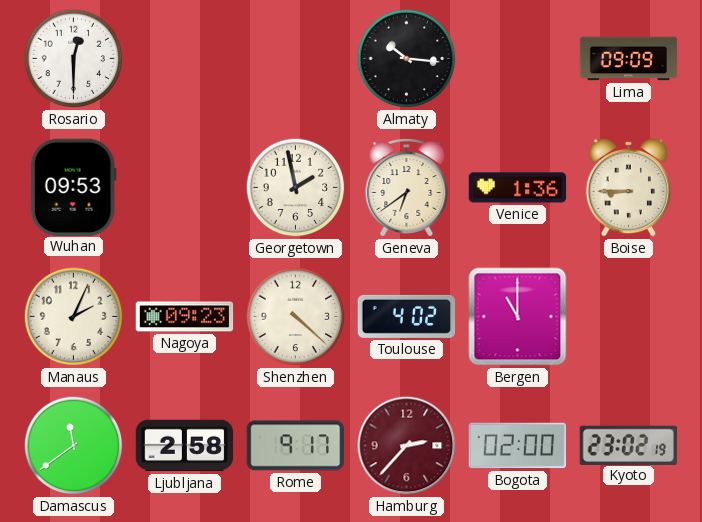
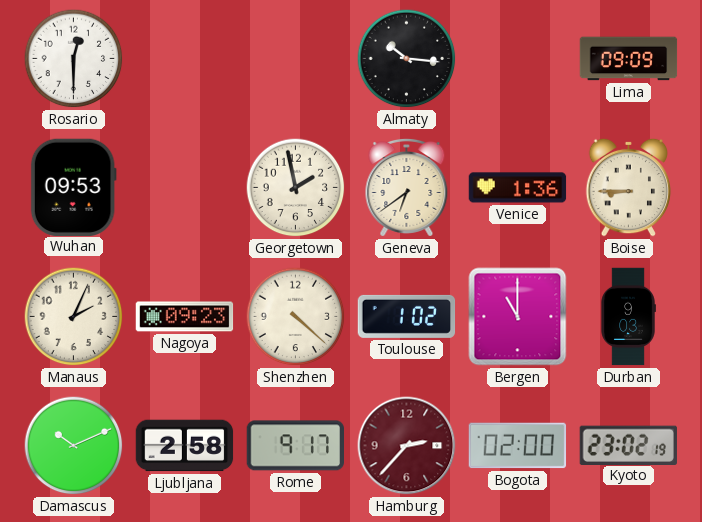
Toulouse: 4:02 -> 1:02 (407, 316)
Durban: none -> 9:03 (628, 317)
Damascus: 11:39 -> 10:11 (74, 446)
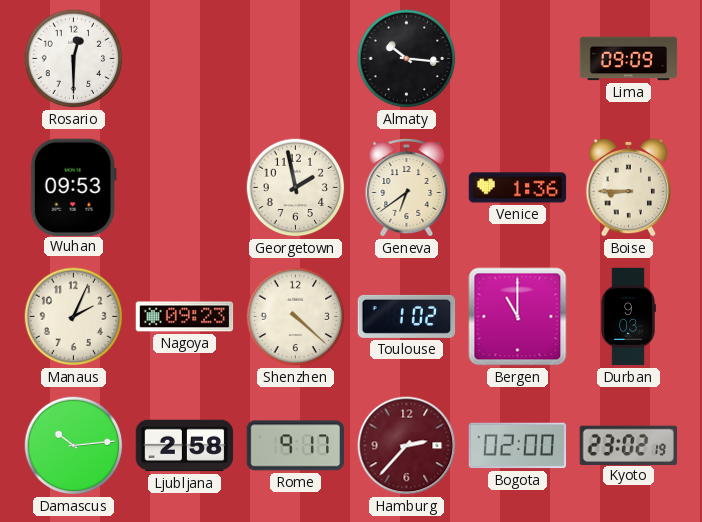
Damascus: 10:11 -> 10:14 (74, 446)
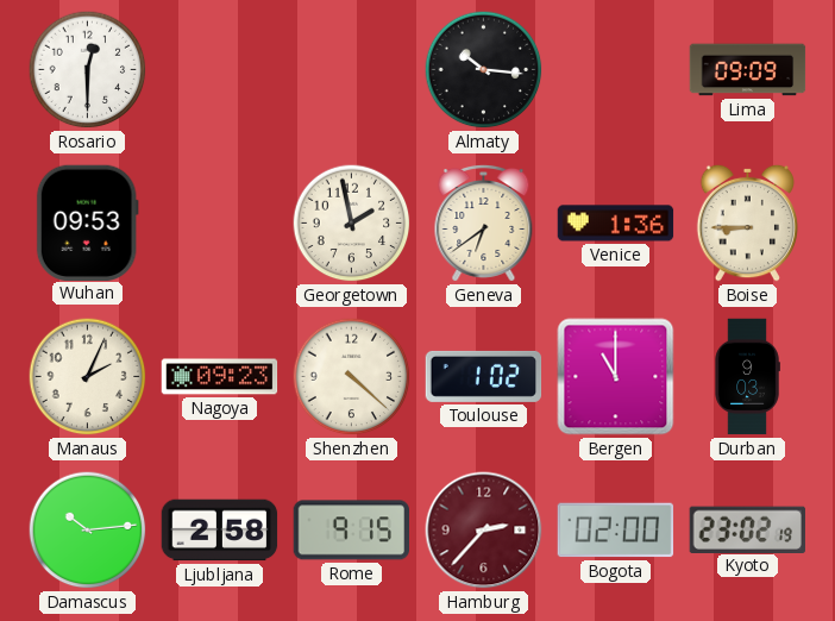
Rome: 9:17 -> 9:15 (352, 531)
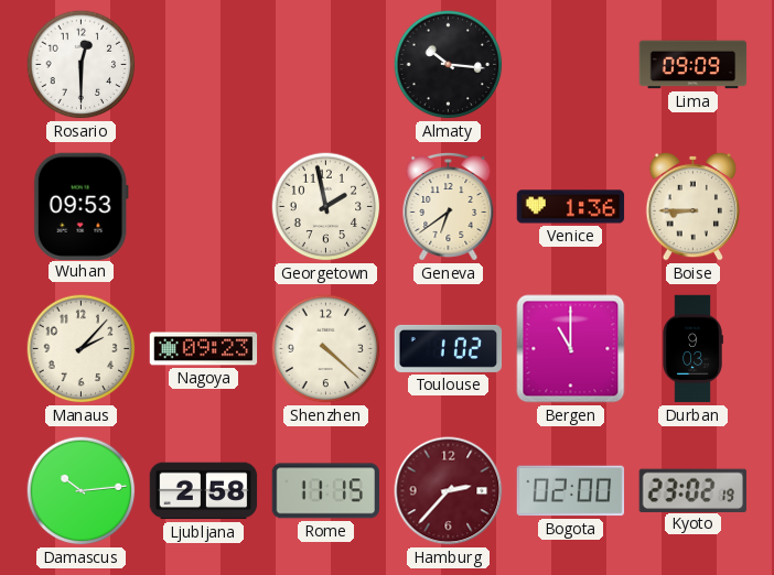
Manaus: 2:04 -> 2:07 (82, 349)
Rome: 9:15 -> 11:15 (326, 491)
